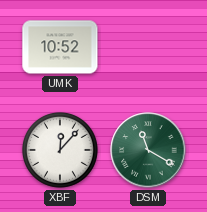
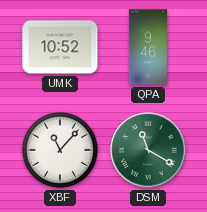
QPA: none -> 9:46 (148, 47)
XBF: 12:07 -> 11:07 (60, 150)
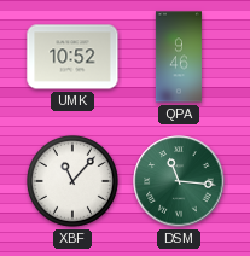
DSM: 11:20 -> 11:16 (179, 181)
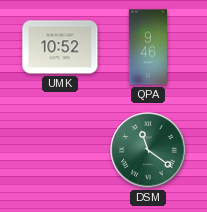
XBF: 11:07 -> none (72, 181)
DSM: 11:16 -> 11:21 (148, 150)
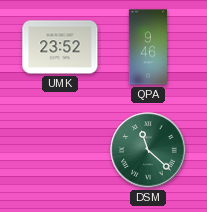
UMK: 10:52 -> 23:52 (60, 47)
DSM: 11:21 -> 11:22 (148, 150)
